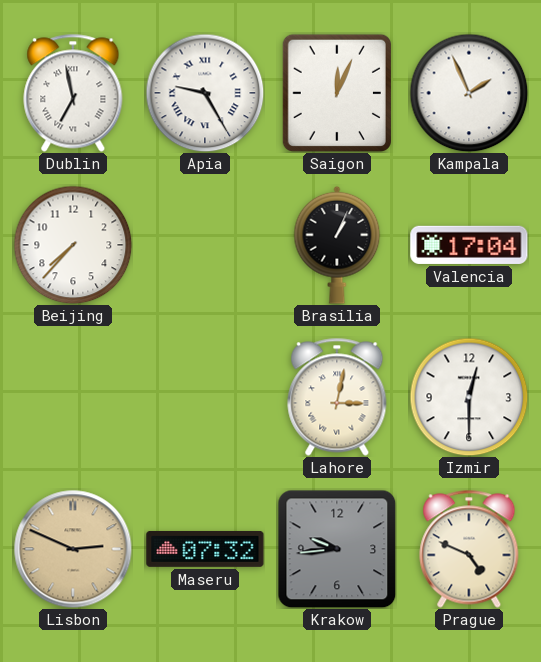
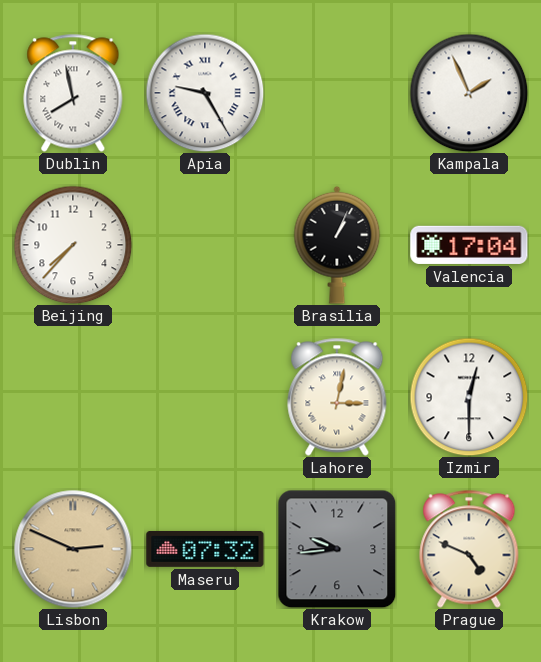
Dublin: 6:58 -> 7:58 (73, 93)
Saigon: 12:04 -> none (337, 93)
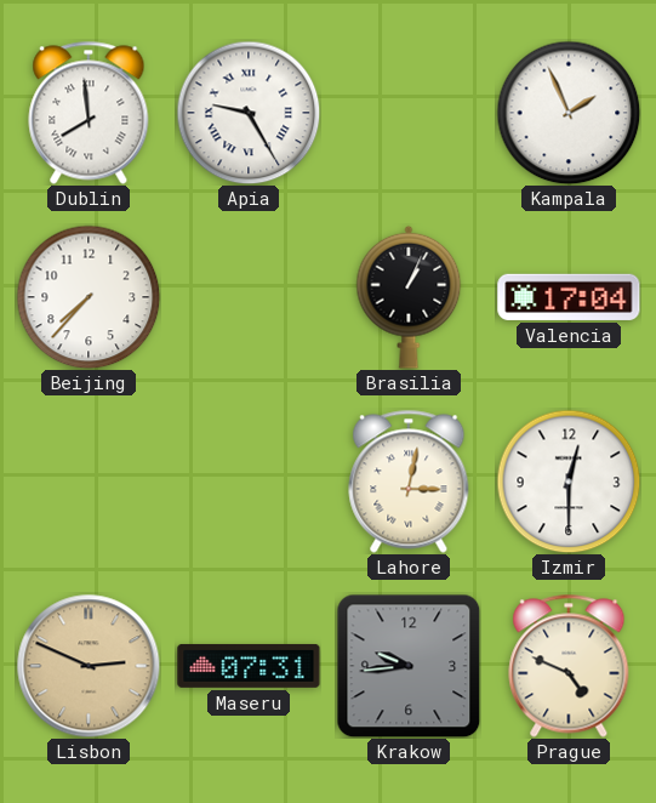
Dublin: 7:58 -> 7:59 (89, 113)
Maseru: 07:32 -> 07:31 (249, 666)
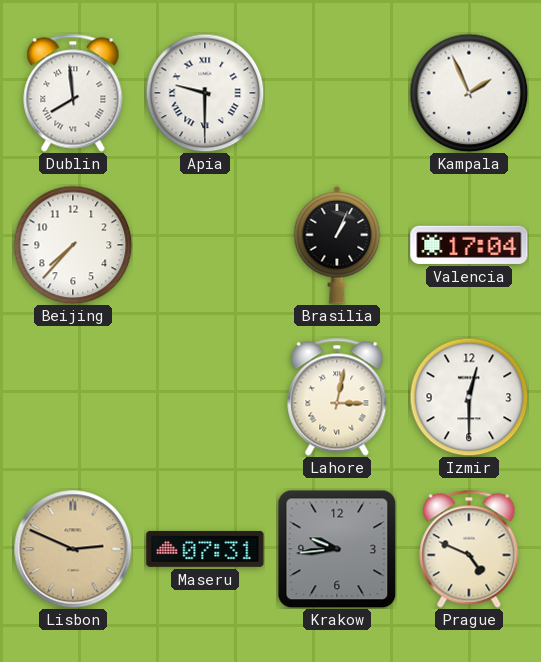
Apia: 9:25 -> 9:30 (205, 93)
